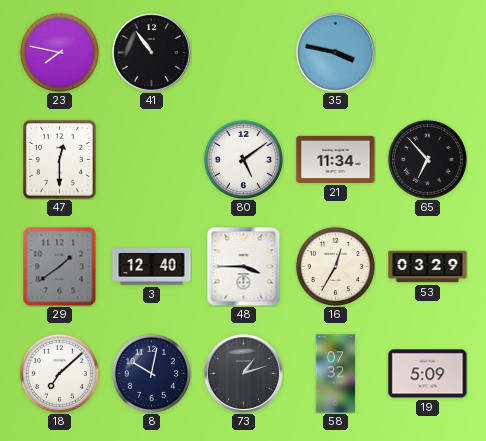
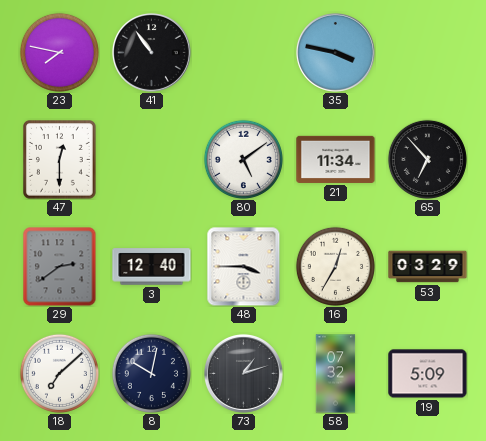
29: 1:39 -> 2:39 (60, 267)
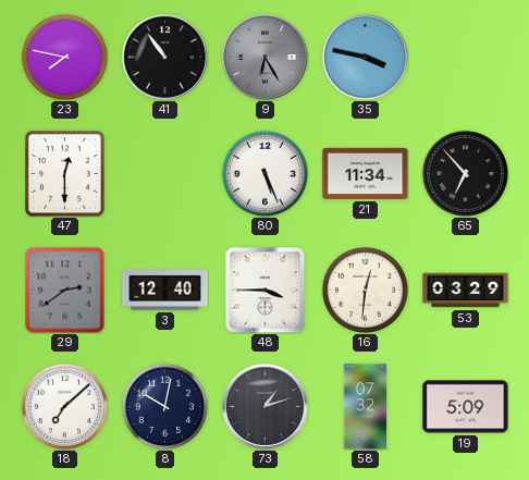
9: none -> 6:25 (264, 57)
80: 5:09 -> 5:26 (264, 173)
16: 12:35 -> 12:31 (365, 290)
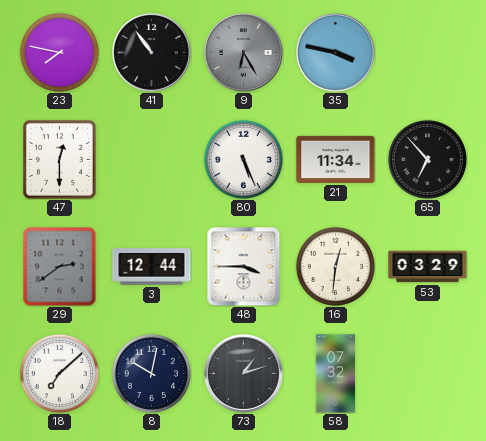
3: 12:40 -> 12:44 (152, 267)
19: 5:09 -> none (466, 407)
